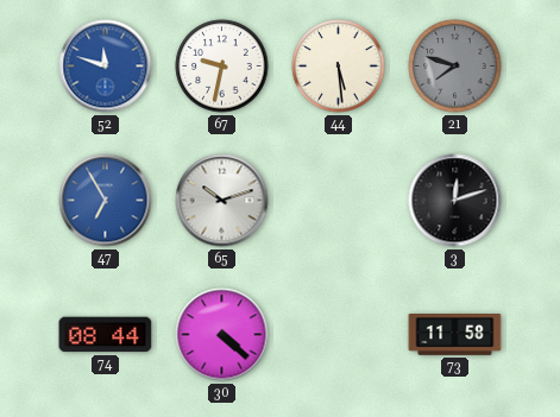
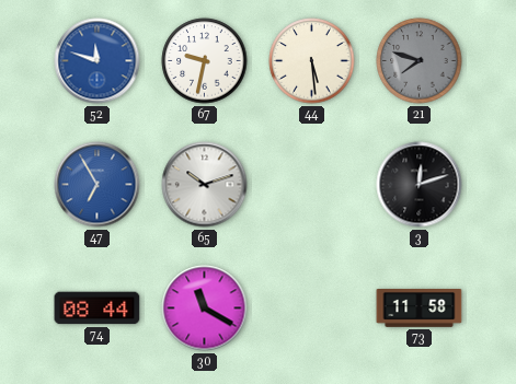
30: 4:22 -> 11:20 (205, 309)
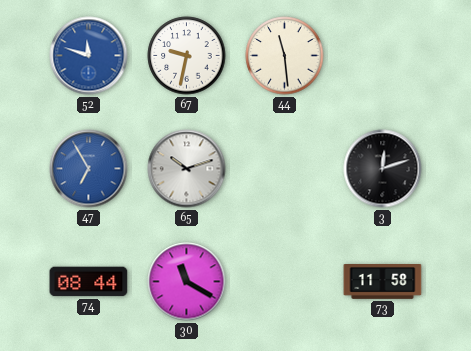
44: 5:29 -> 11:29 (285, 56)
21: 7:48 -> none (420, 61)
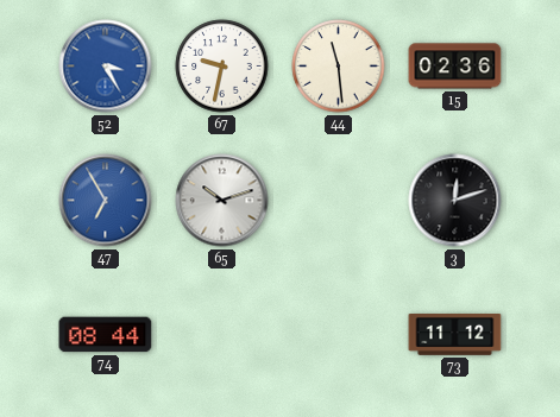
52: 11:48 -> 3:25 (106, 67)
15: none -> 02:36 (455, 67)
30: 11:20 -> none (187, 282)
73: 11:58 -> 11:12 (455, 335)
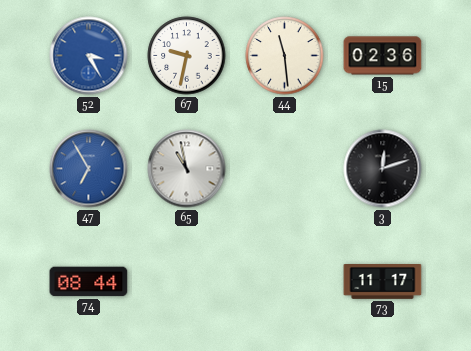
65: 10:12 -> 10:58 (187, 169)
73: 11:12 -> 11:17 (383, 282)
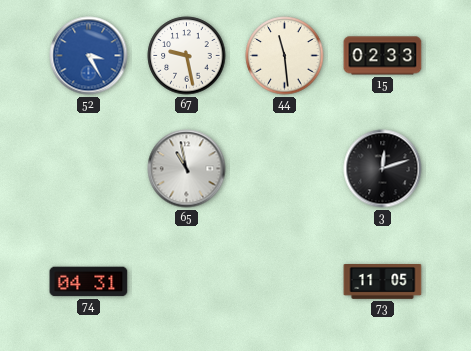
67: 9:32 -> 9:28 (187, 56)
15: 02:36 -> 02:33 (383, 56)
47: 6:55 -> none (89, 169)
74: 08:44 -> 04:31 (89, 282)
73: 11:17 -> 11:05 (383, 282)
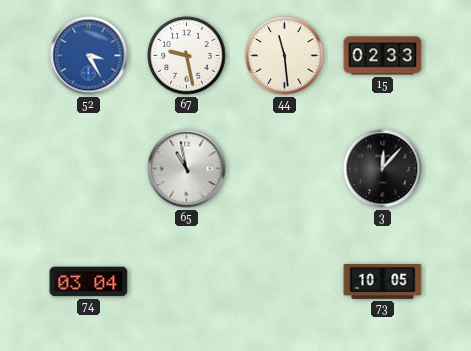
3: 12:12 -> 12:07 (383, 169)
74: 04:31 -> 03:04 (89, 282)
73: 11:05 -> 10:05 (383, 282)
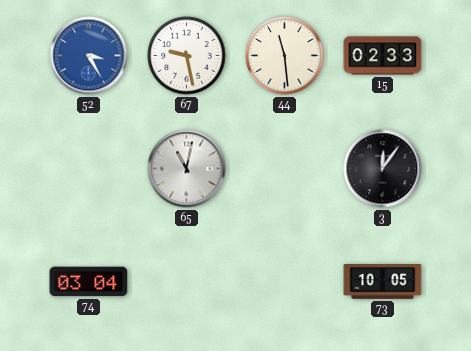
65: 10:58 -> 11:02 (187, 169)
3: 12:07 -> 12:06 (383, 169)
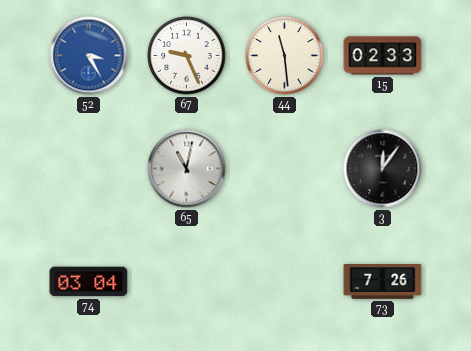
67: 9:28 -> 9:26 (187, 56)
73: 10:05 -> 7:26 (383, 282)
